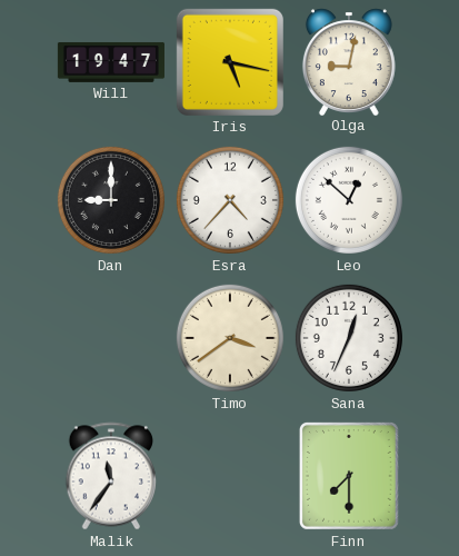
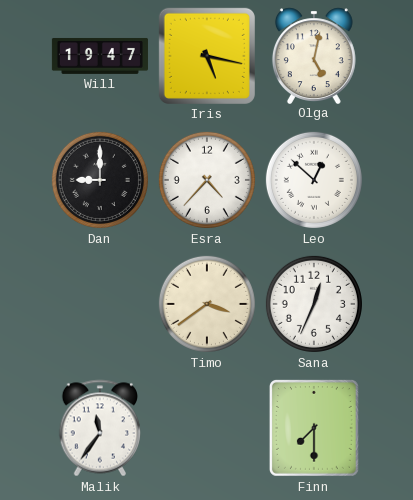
Olga: 9:02 -> 5:02 (314, 55)
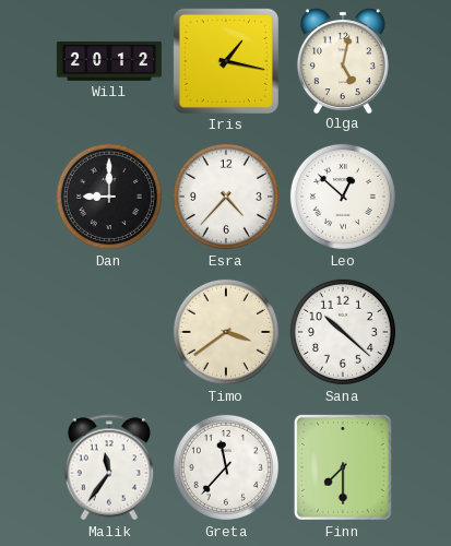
Will: 19:47 -> 20:12 (109, 61)
Iris: 5:17 -> 1:17 (226, 61)
Sana: 12:34 -> 10:22 (343, 332)
Greta: none -> 11:37 (226, 467)
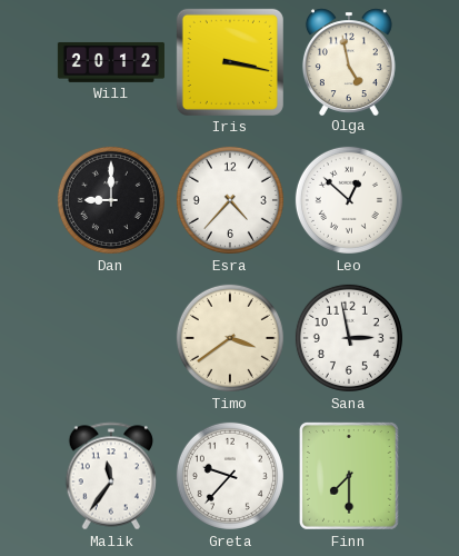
Iris: 1:17 -> 3:17 (230, 62)
Olga: 5:02 -> 4:58 (349, 61)
Sana: 10:22 -> 2:58 (349, 338)
Greta: 11:37 -> 9:37 (230, 476)
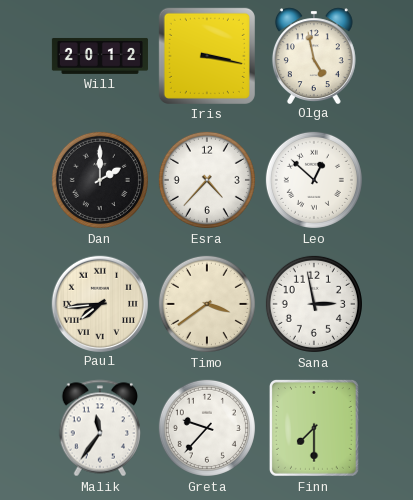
Dan: 9:00 -> 2:00 (100, 180)
Paul: none -> 7:44 (99, 303)
